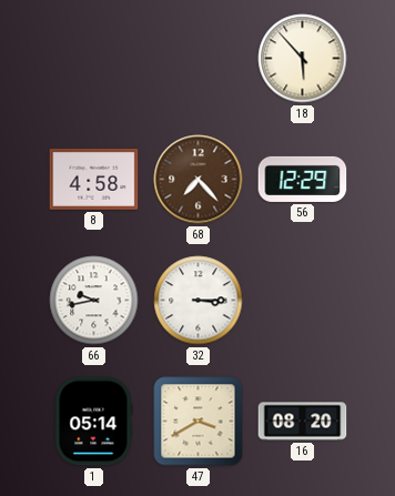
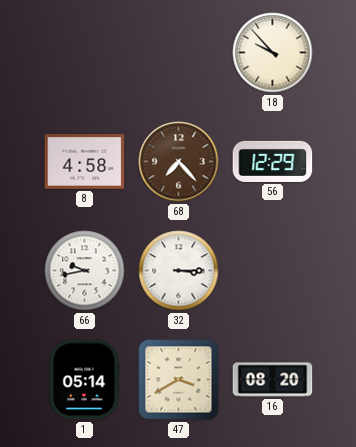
18: 5:53 -> 9:53 (273, 53)
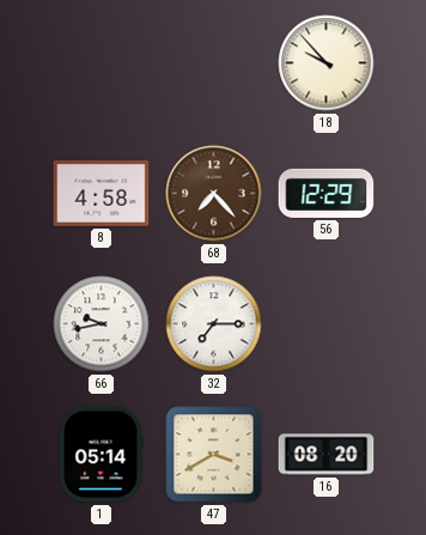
32: 3:15 -> 7:15 (214, 324)
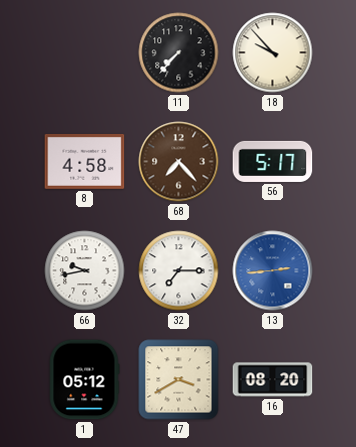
11: none -> 7:37 (179, 53)
56: 12:29 -> 5:17 (273, 161)
13: none -> 2:44 (273, 271)
1: 05:14 -> 05:12 (84, 380)
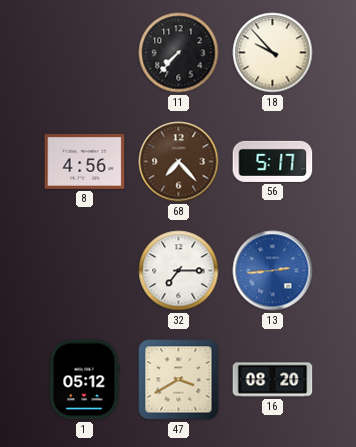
8: 4:58 -> 4:56 (85, 161)
66: 9:43 -> none (85, 271)
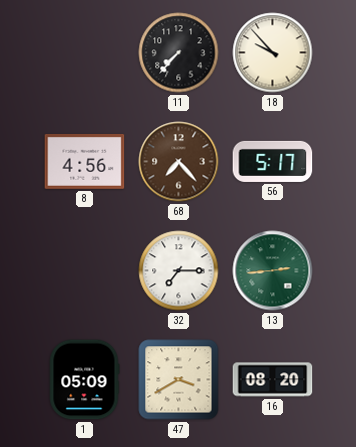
13 dial: blue -> green (273, 271)
1: 05:12 -> 05:09 (84, 380)
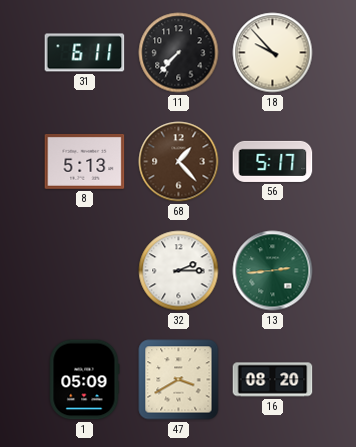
31: none -> 6:11 (85, 53)
8: 4:56 -> 5:13 (85, 161)
68: 7:23 -> 1:23 (179, 162)
32: 7:15 -> 2:15 (179, 271)
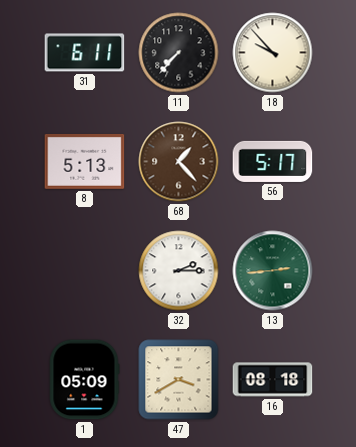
16: 08:20 -> 08:18 (273, 380)
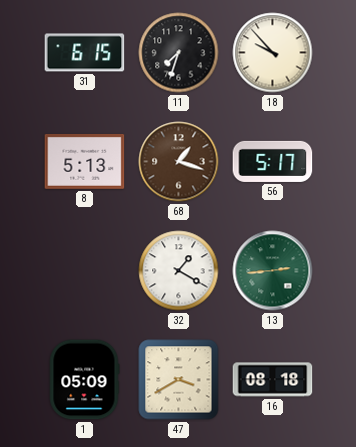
31: 6:11 -> 6:15 (85, 53)
11: 7:37 -> 7:33 (179, 53)
68: 1:23 -> 1:18 (179, 162)
32: 2:15 -> 1:20 (179, 271)
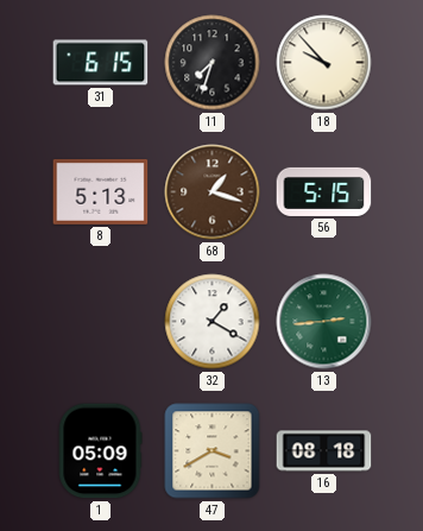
56: 5:17 -> 5:15 (324, 191)
